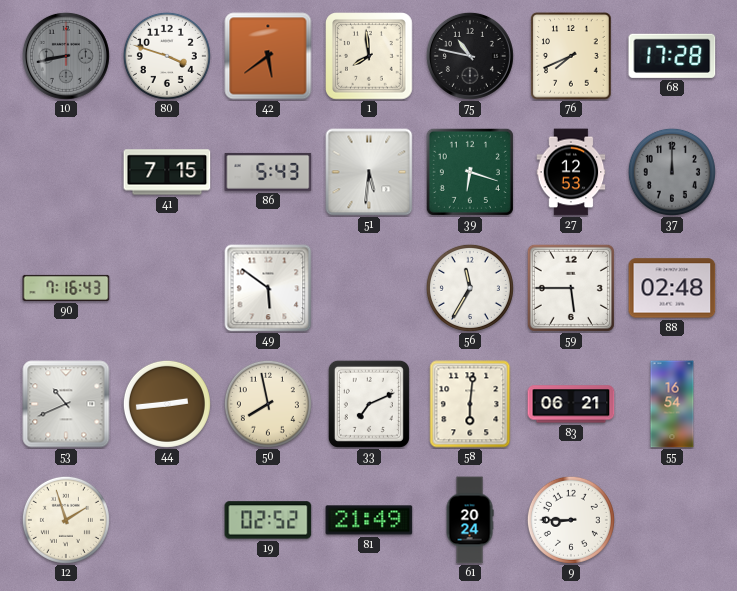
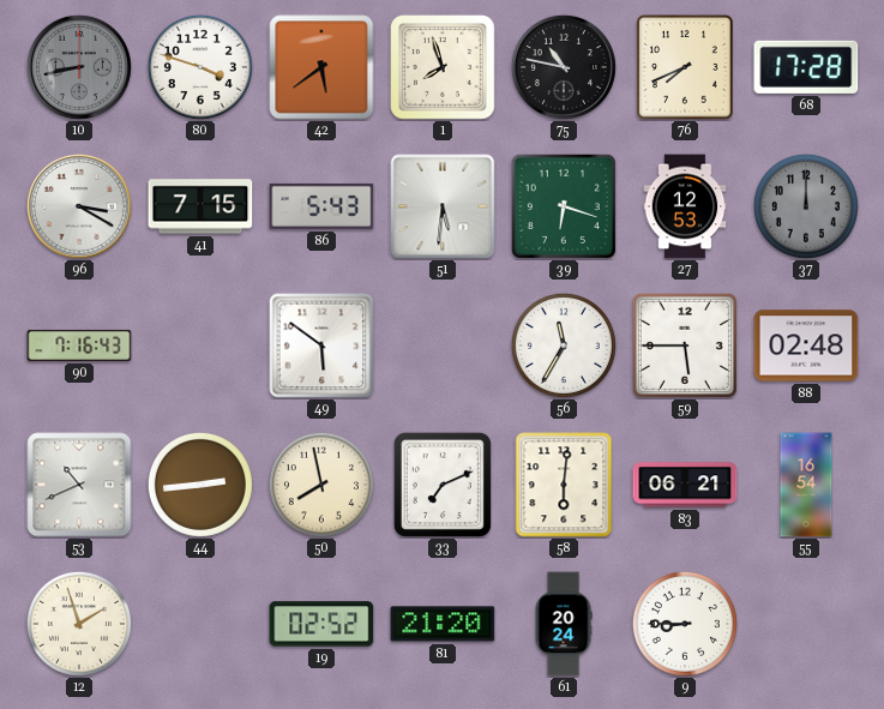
1: 7:59 -> 7:57 (444, 68)
96: none -> 3:20 (79, 206)
81: 21:49 -> 21:20 (443, 624)
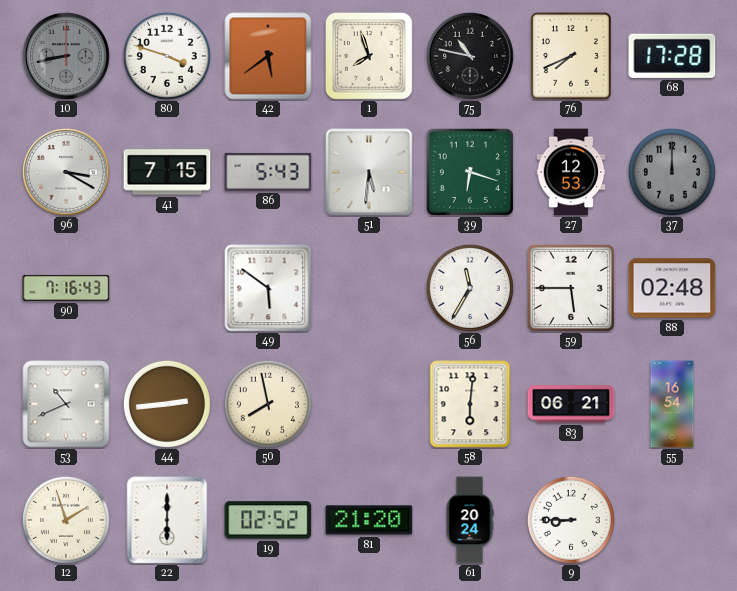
33: 7:11 -> none (443, 485)
22: none -> 6:00 (167, 520)
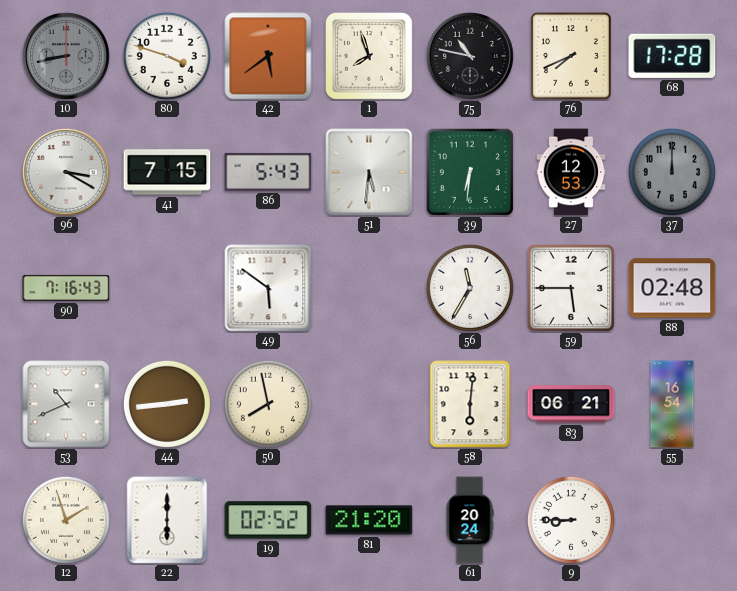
39: 6:18 -> 6:31 (470, 172)
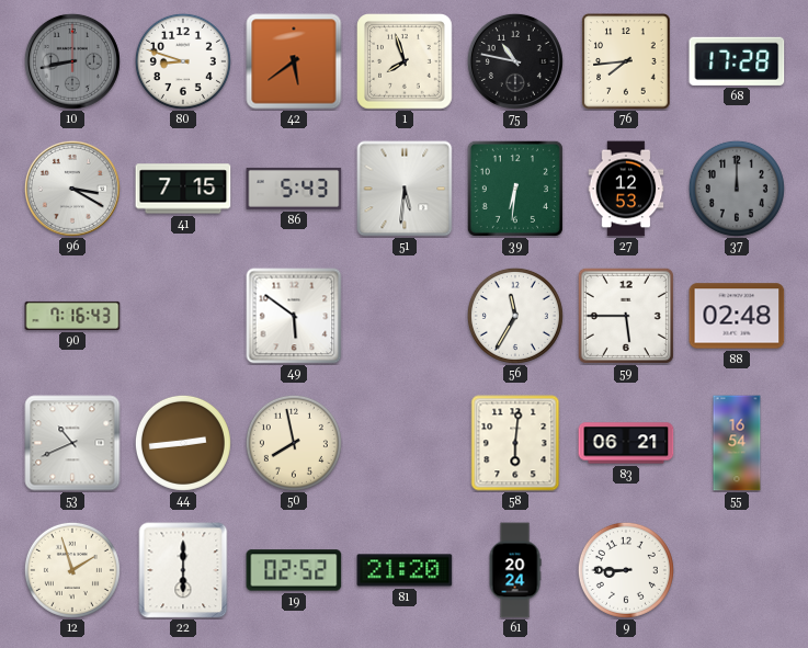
80: 3:48 -> 8:48 (183, 61)
76: 7:41 -> 7:44 (626, 61)
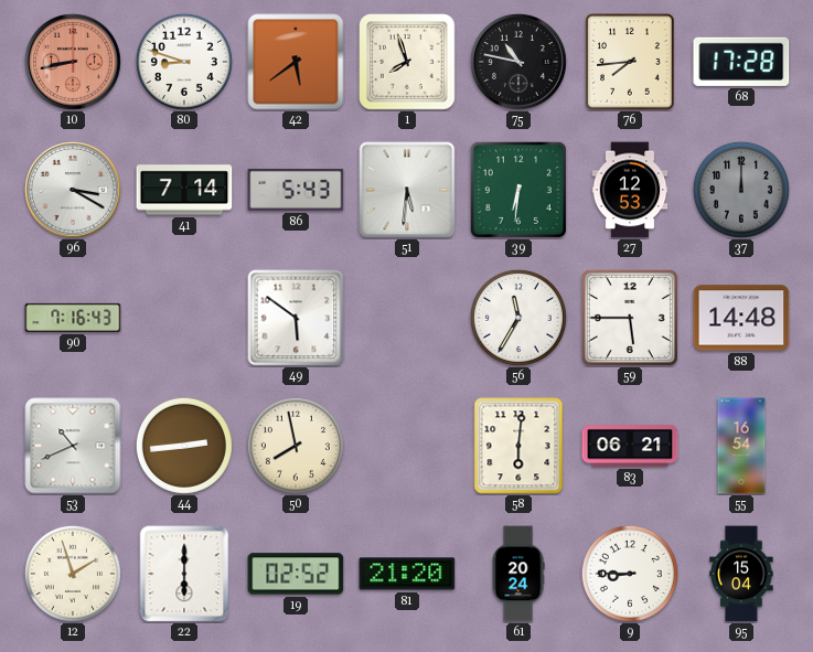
10 dial: grey -> salmon (73, 62)
41: 7:15 -> 7:14 (184, 190)
88: 02:48 -> 14:48 (741, 318)
95: none -> 15:04 (741, 574)
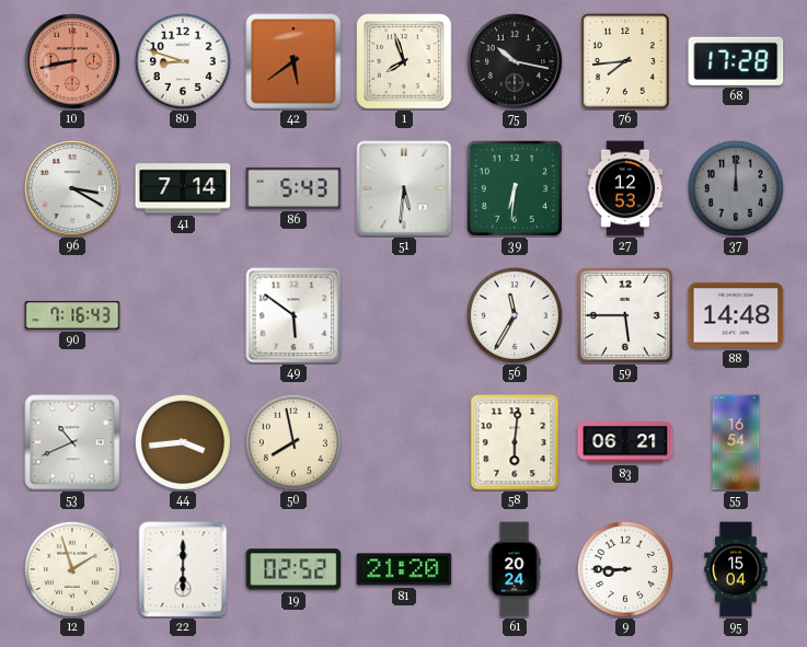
75: 10:47 -> 10:17 (515, 61)
44: 2:44 -> 3:44 (183, 442)
